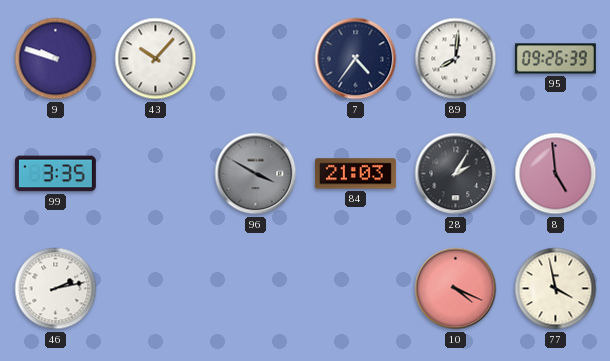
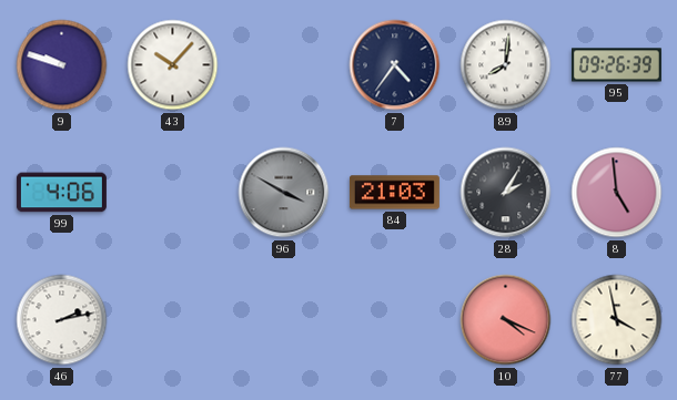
99: 3:35 -> 4:06 (61, 193)
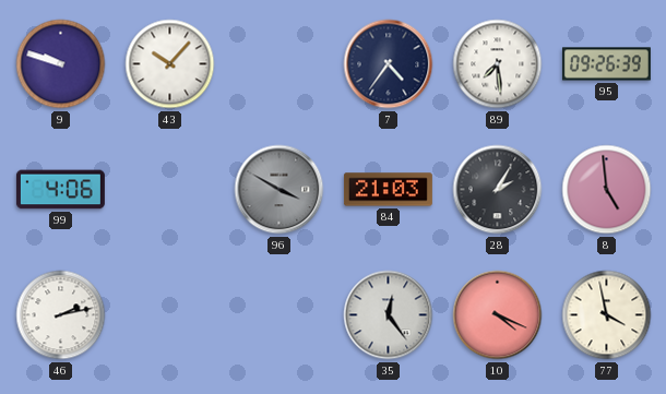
89: 8:01 -> 7:29 (498, 64)
35: none -> 12:24 (389, 315)
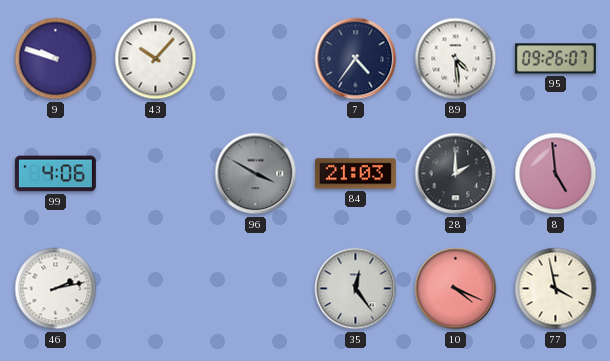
89: 7:29 -> 4:29 (456, 59)
95: 09:26:39 -> 09:26:07 (555, 59)
28: 2:05 -> 2:00 (456, 174)
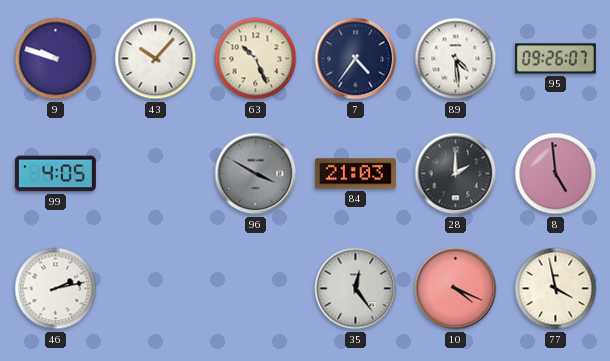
63: none -> 10:26 (256, 59)
99: 4:06 -> 4:05 (55, 174)
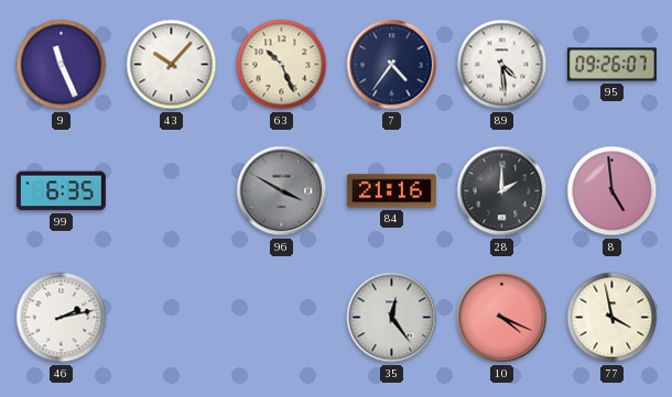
9: 9:48 -> 11:26 (62, 65)
99: 4:05 -> 6:35 (61, 191)
84: 21:03 -> 21:16 (391, 191)
